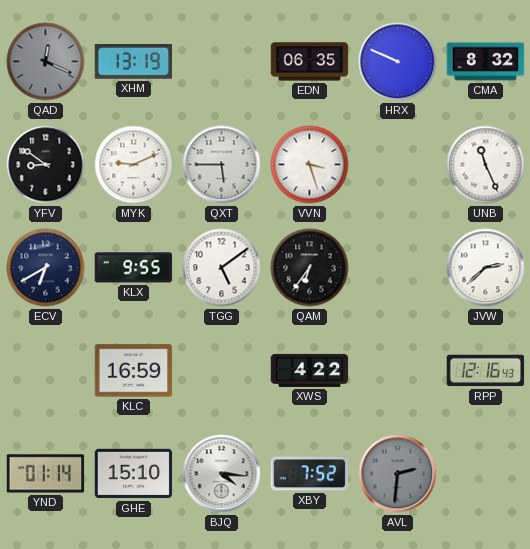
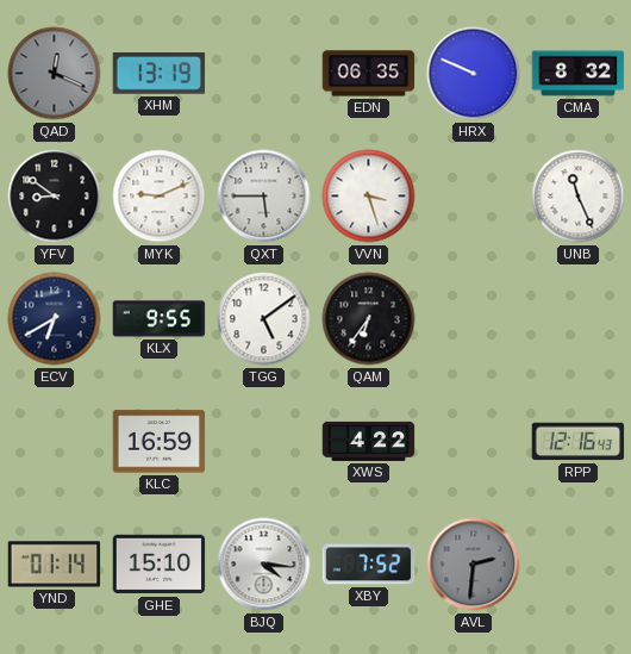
JVW: 2:38 -> none (486, 268)
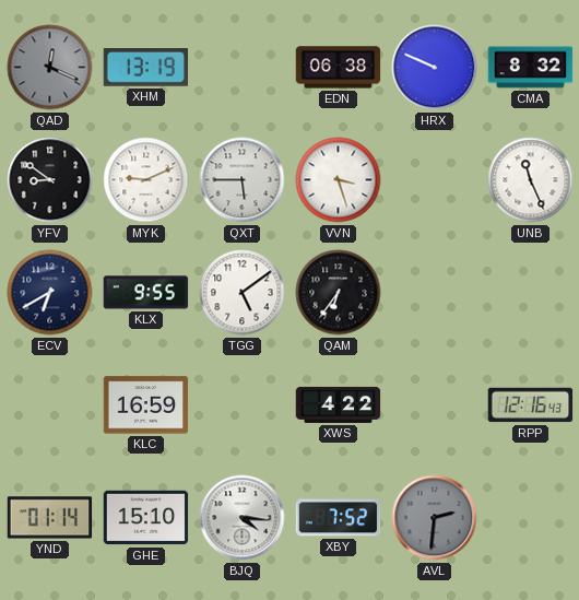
EDN: 06:35 -> 06:38 (339, 68)
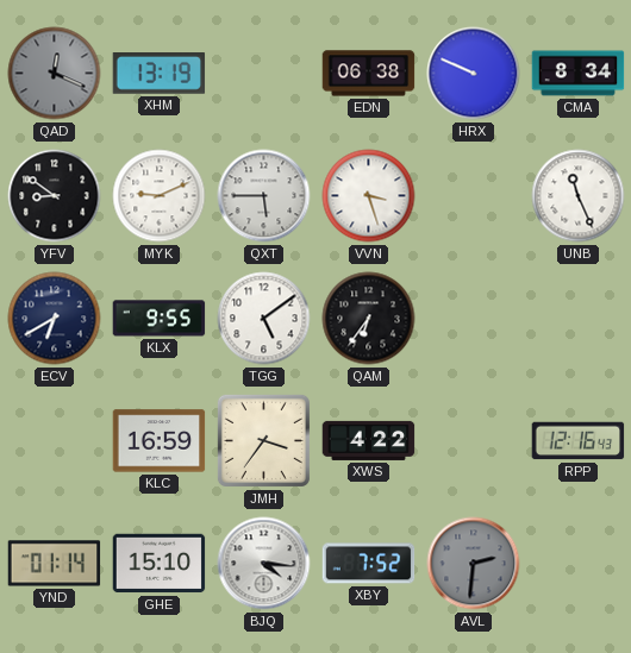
CMA: 8:32 -> 8:34 (579, 74)
JMH: none -> 3:36 (263, 440)
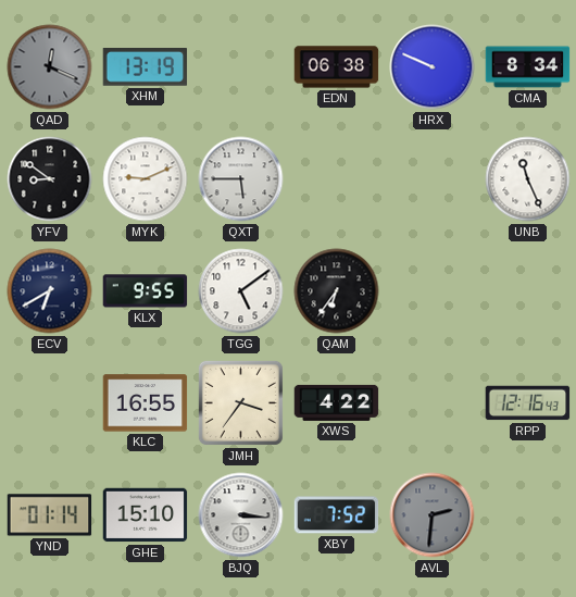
VVN: 3:27 -> none (369, 196)
KLC: 16:59 -> 16:55 (146, 403)
BJQ: 4:16 -> 3:16 (241, 515)
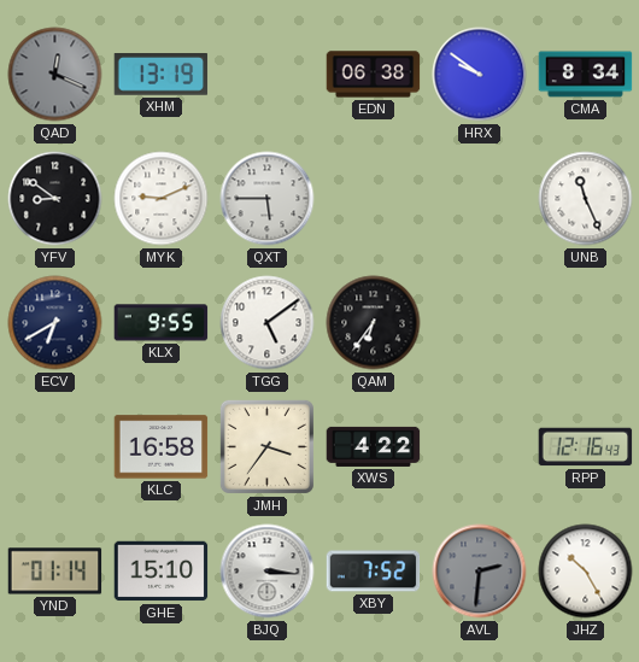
HRX: 9:49 -> 9:51 (480, 75)
KLC: 16:55 -> 16:58 (162, 447)
JHZ: none -> 10:25 (586, 572)
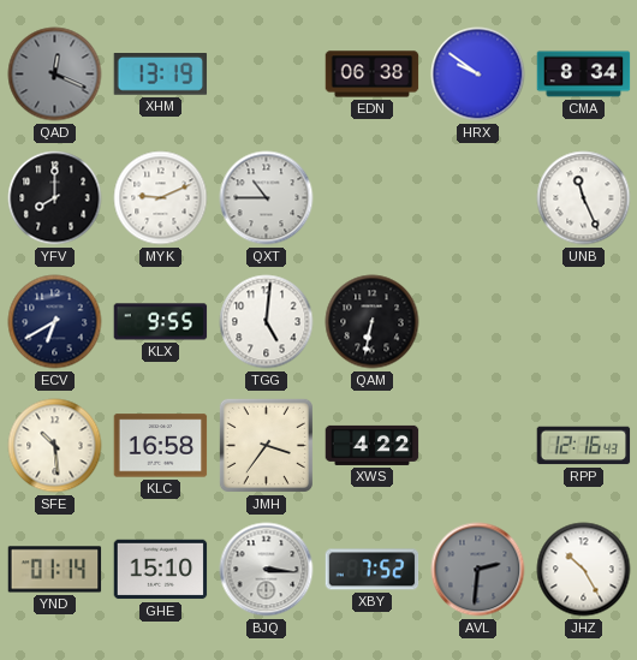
YFV: 8:51 -> 8:00 (55, 198)
QXT: 5:45 -> 10:45 (267, 198)
TGG: 5:09 -> 5:01 (267, 322)
QAM: 6:36 -> 6:32 (373, 322)
SFE: none -> 10:29 (55, 446)
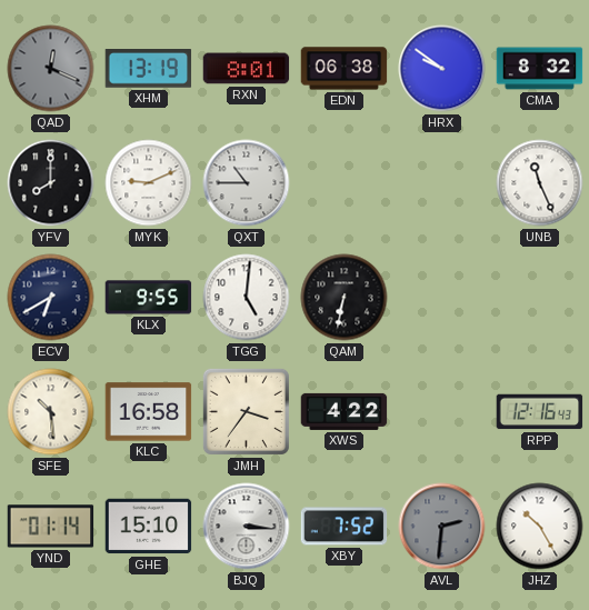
RXN: none -> 8:01 (247, 69)
CMA: 8:34 -> 8:32 (540, 69)
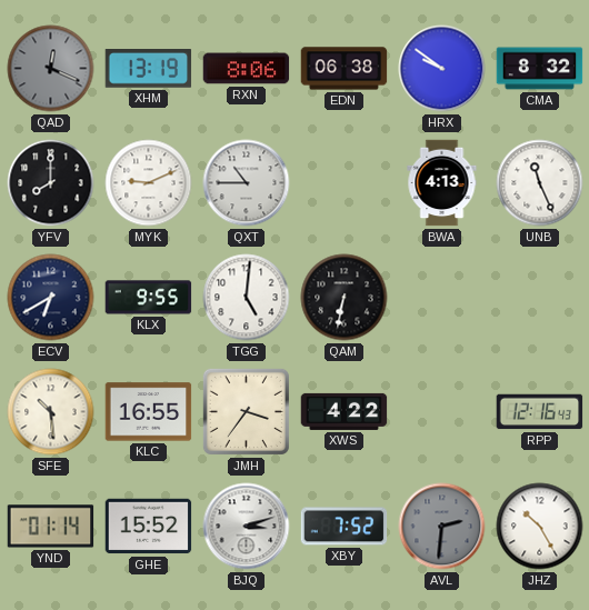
RXN: 8:01 -> 8:06 (247, 69)
BWA: none -> 4:13 (442, 183)
KLC: 16:58 -> 16:55 (149, 412)
GHE: 15:10 -> 15:52 (149, 527)
BJQ: 3:16 -> 3:12 (247, 527)
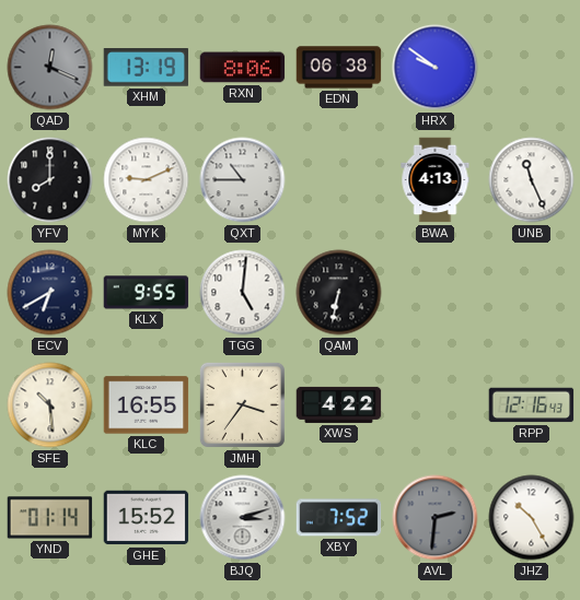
CMA: 8:32 -> none (540, 69)
